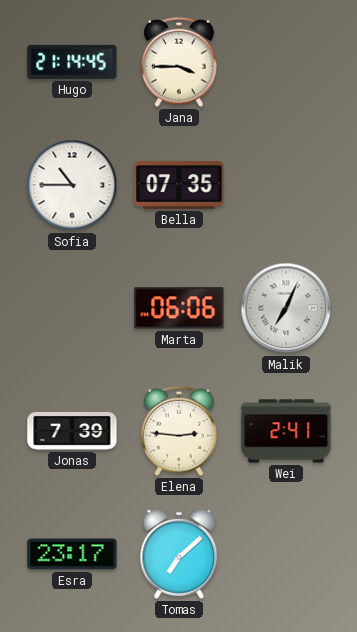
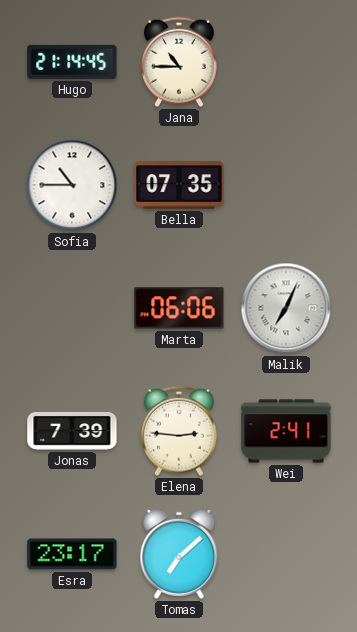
Jana: 3:45 -> 10:45 (179, 62)
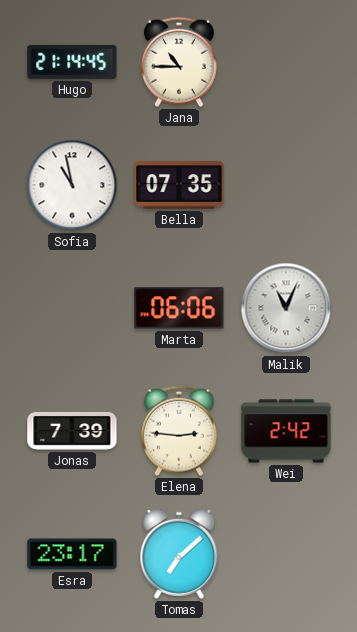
Sofia: 10:45 -> 10:58 (72, 185)
Malik: 7:04 -> 11:04 (286, 308)
Wei: 2:41 -> 2:42 (286, 431)
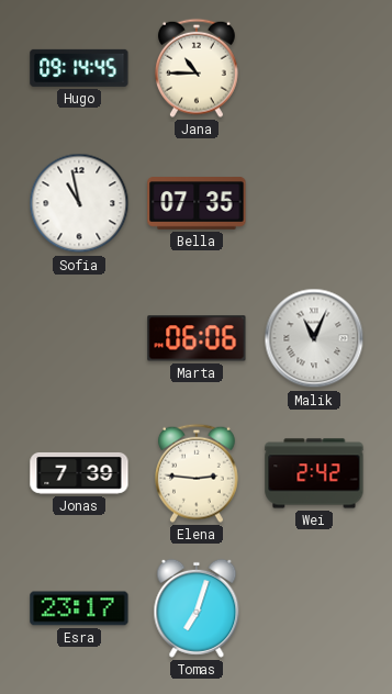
Hugo: 21:14 -> 09:14 (79, 68)
Tomas: 7:08 -> 7:03 (197, 608)
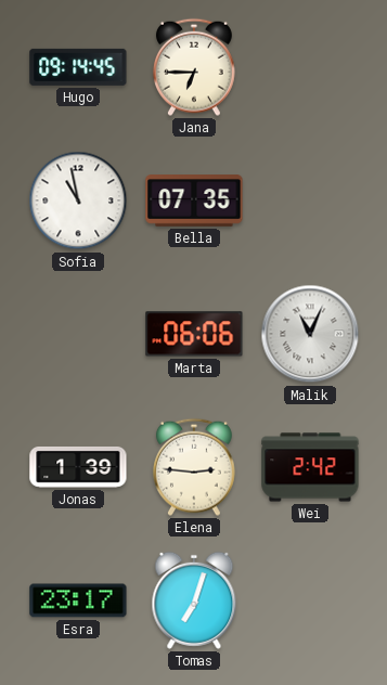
Jana: 10:45 -> 6:45 (194, 67)
Jonas: 7:39 -> 1:39 (78, 467)
